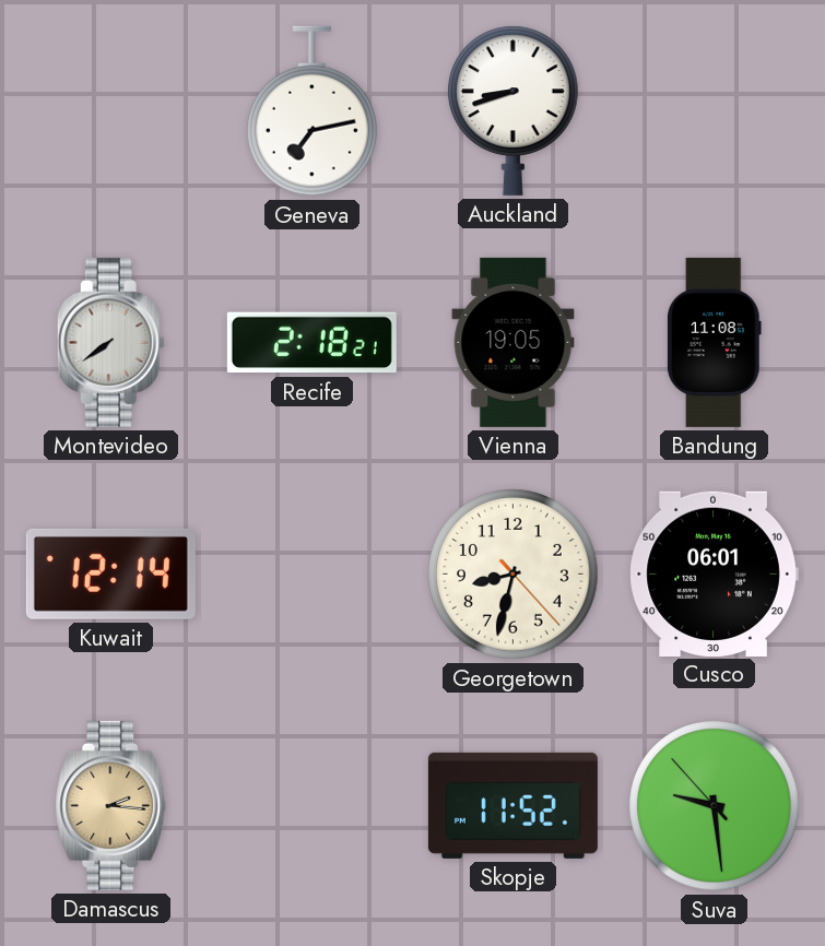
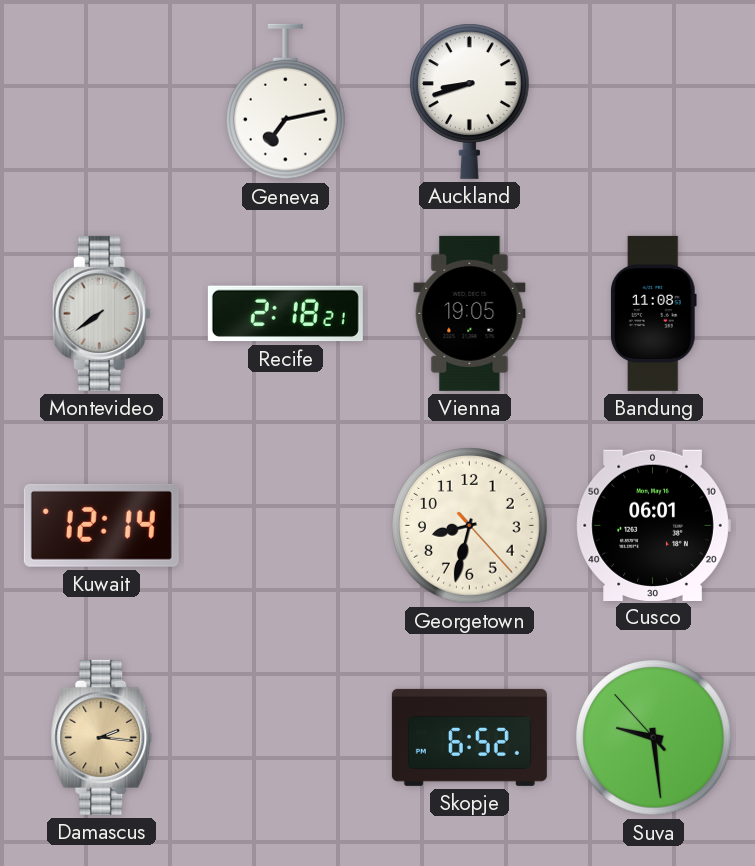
Skopje: 11:52 -> 6:52 (469, 737)
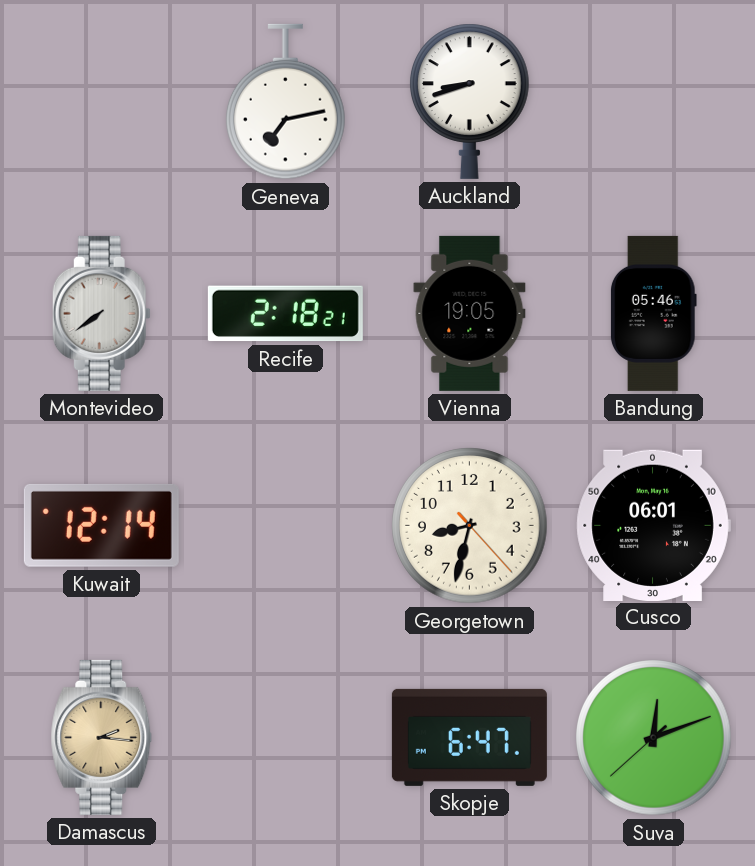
Bandung: 11:08 -> 05:46 (653, 313)
Skopje: 6:52 -> 6:47 (469, 737)
Suva: 9:28 -> 12:11 (654, 738)
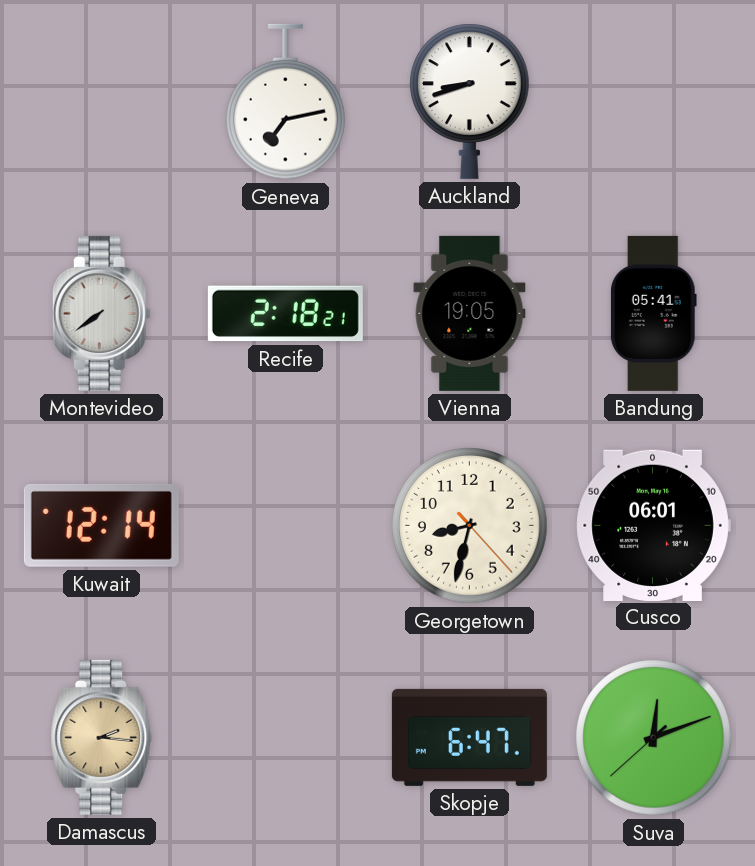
Bandung: 05:46 -> 05:41 (653, 313)
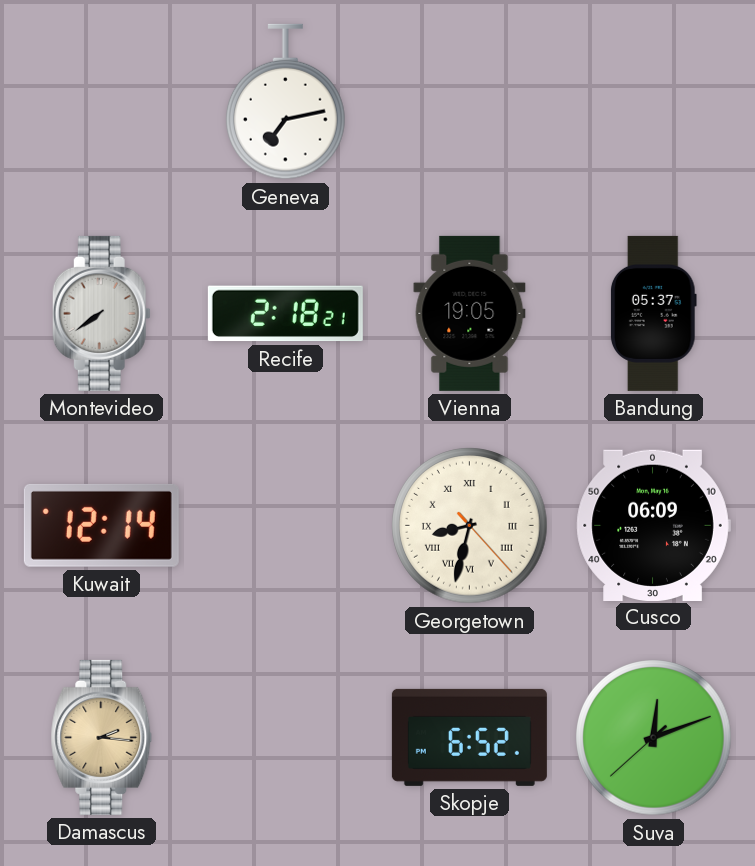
Auckland: 8:42 -> none (470, 101)
Bandung: 05:41 -> 05:37 (653, 313)
Georgetown numerals: Arabic -> Roman (470, 526)
Cusco: 06:01 -> 06:09 (653, 525)
Skopje: 6:47 -> 6:52 (469, 737)
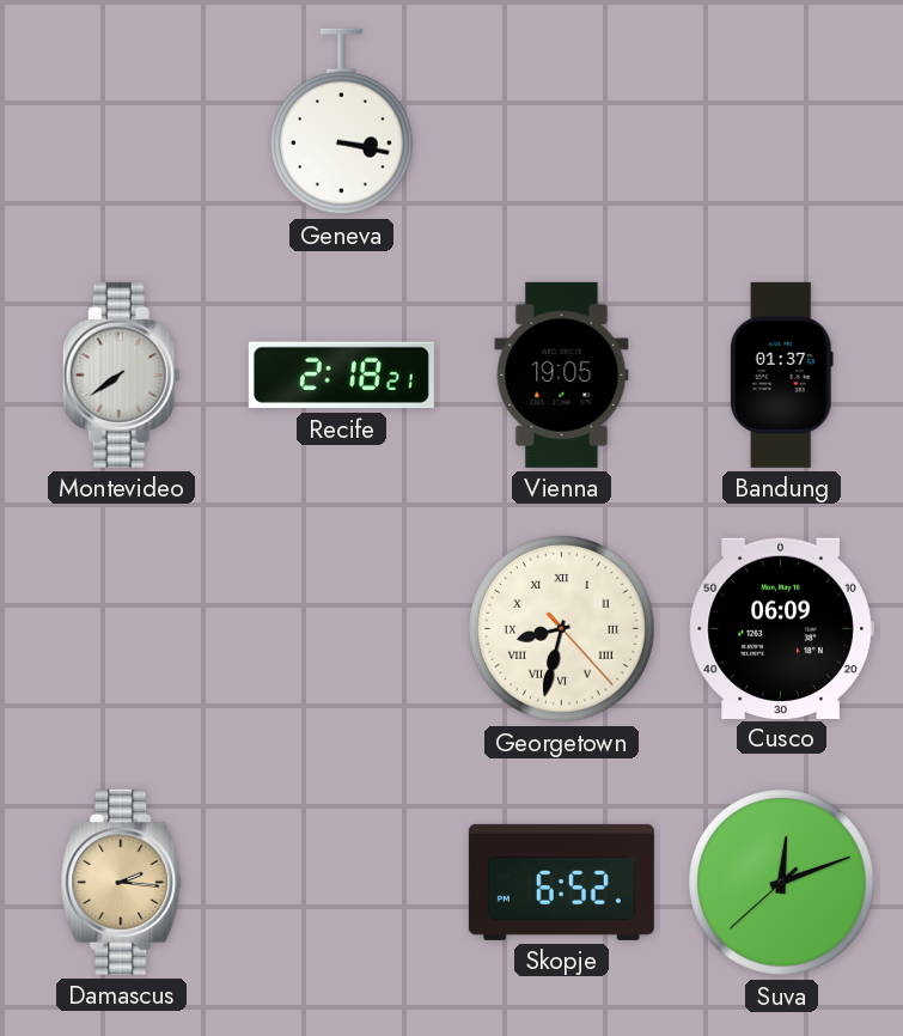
Geneva: 7:13 -> 3:17 (342, 122)
Bandung: 05:37 -> 01:37 (781, 374)
Kuwait: 12:14 -> none (101, 525)
